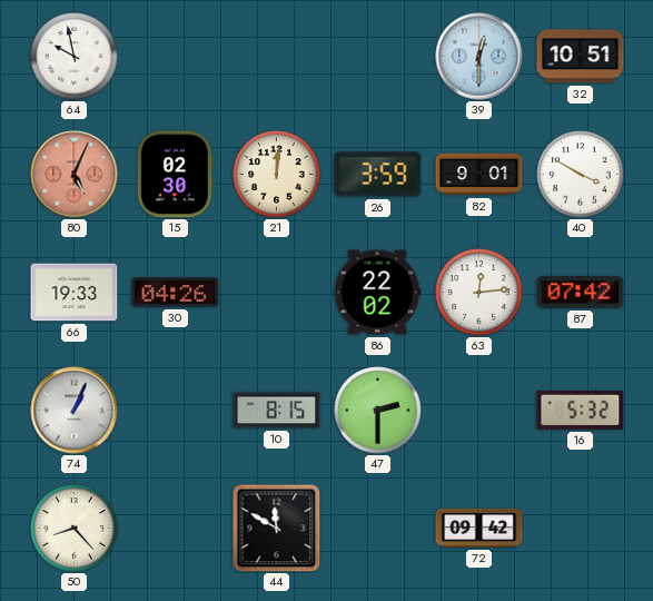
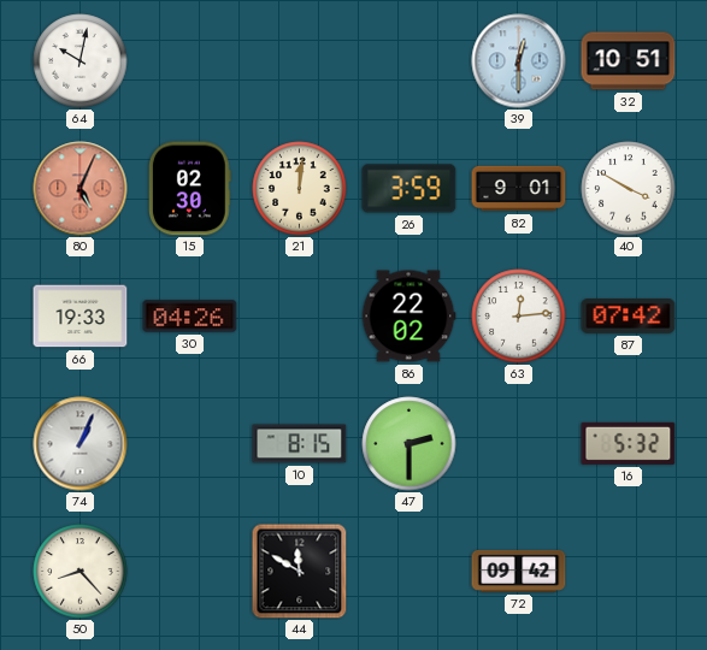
64: 9:58 -> 10:02 (81, 61)
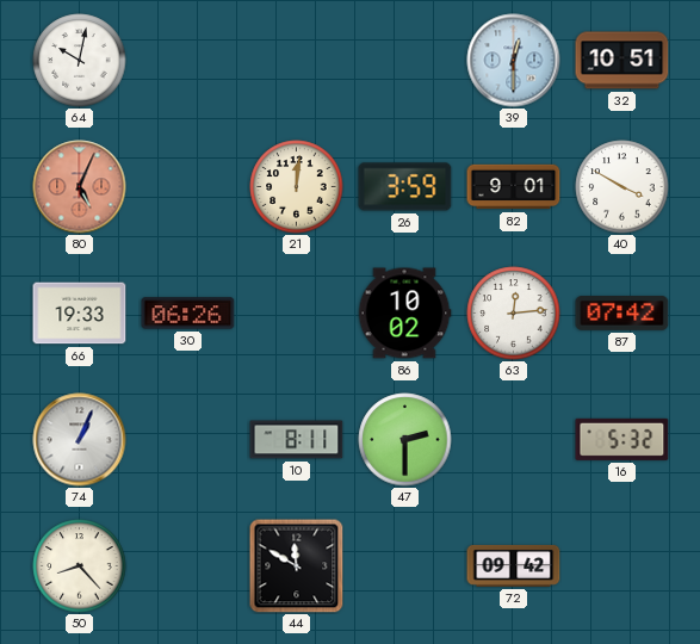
15: 02:30 -> none (189, 189)
30: 04:26 -> 06:26 (188, 314)
86: 22:02 -> 10:02 (404, 314)
10: 8:15 -> 8:11 (297, 440)
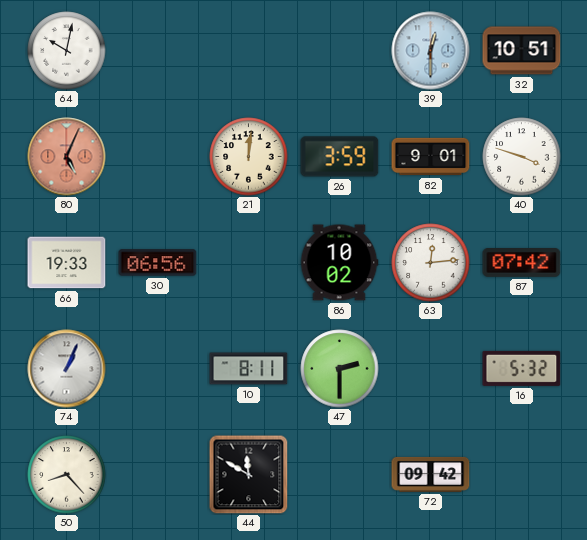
40: 3:50 -> 3:48 (522, 157)
30: 06:26 -> 06:56 (158, 263)
